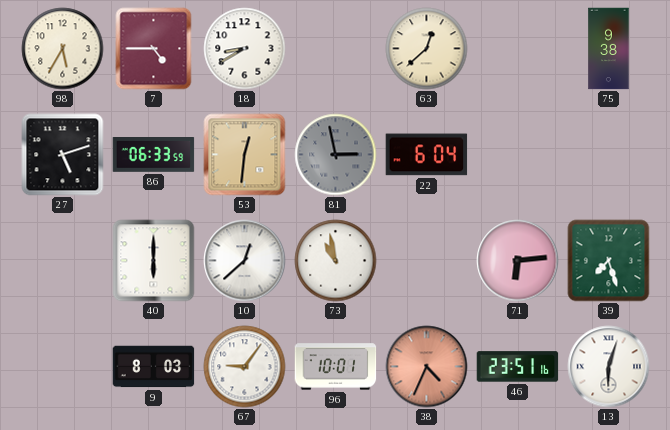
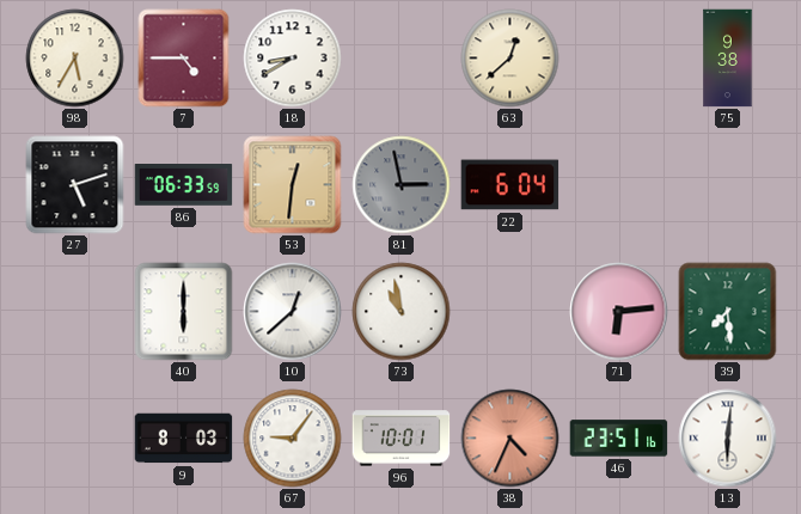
39: 7:27 -> 7:29 (728, 312)
13: 6:03 -> 6:01 (728, 439)
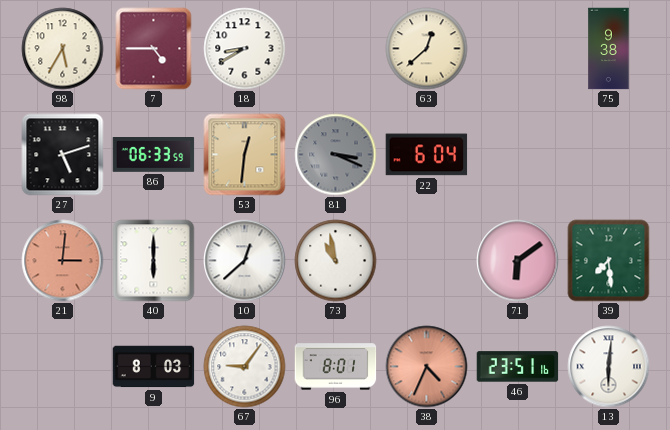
81: 2:58 -> 3:19 (336, 155)
21: none -> 3:01 (63, 261)
71: 6:14 -> 6:09 (518, 261)
96: 10:01 -> 8:01 (336, 367)
